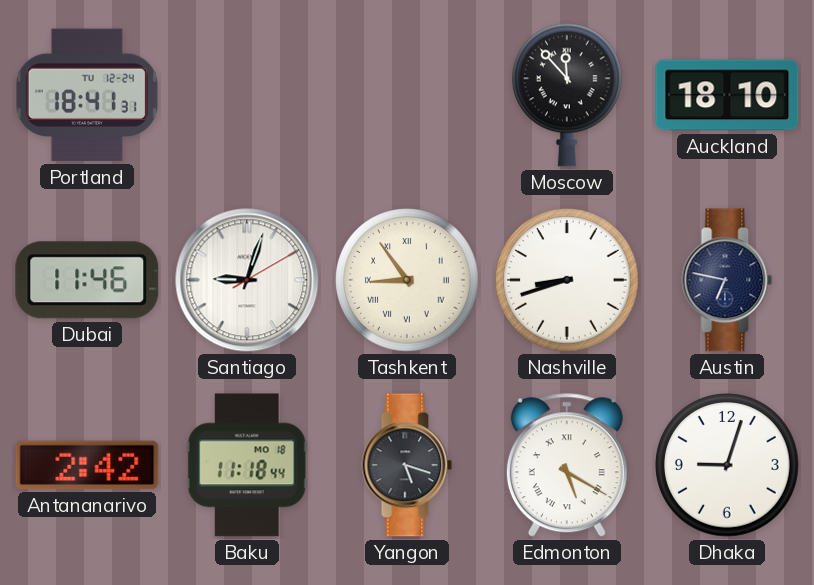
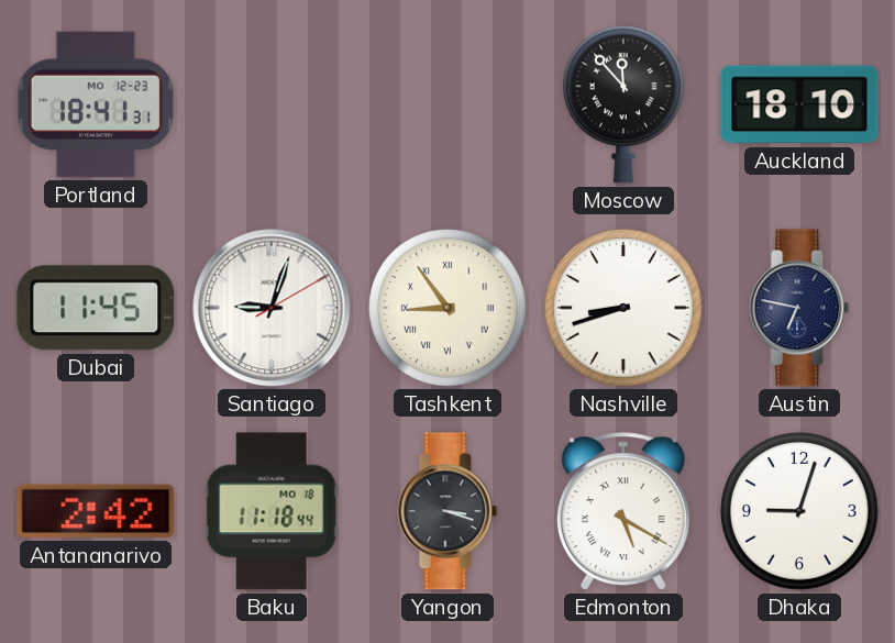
Portland date: TU 12-24 -> MO 12-23 (96, 104)
Dubai: 11:46 -> 11:45 (96, 308)
Yangon: 5:18 -> 3:18 (448, 511)
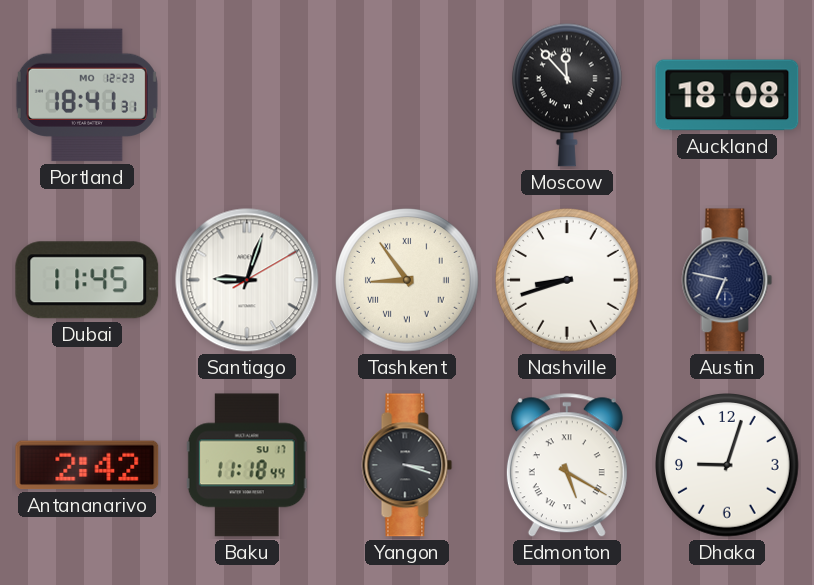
Auckland: 18:10 -> 18:08 (727, 95)
Baku date: MO 18 -> SU 17 (247, 465)
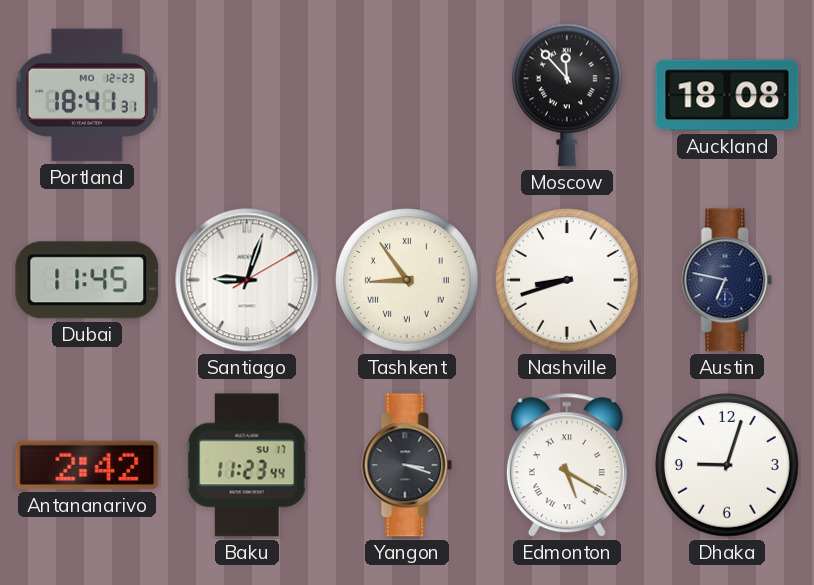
Baku: 11:18 -> 11:23 (247, 465)
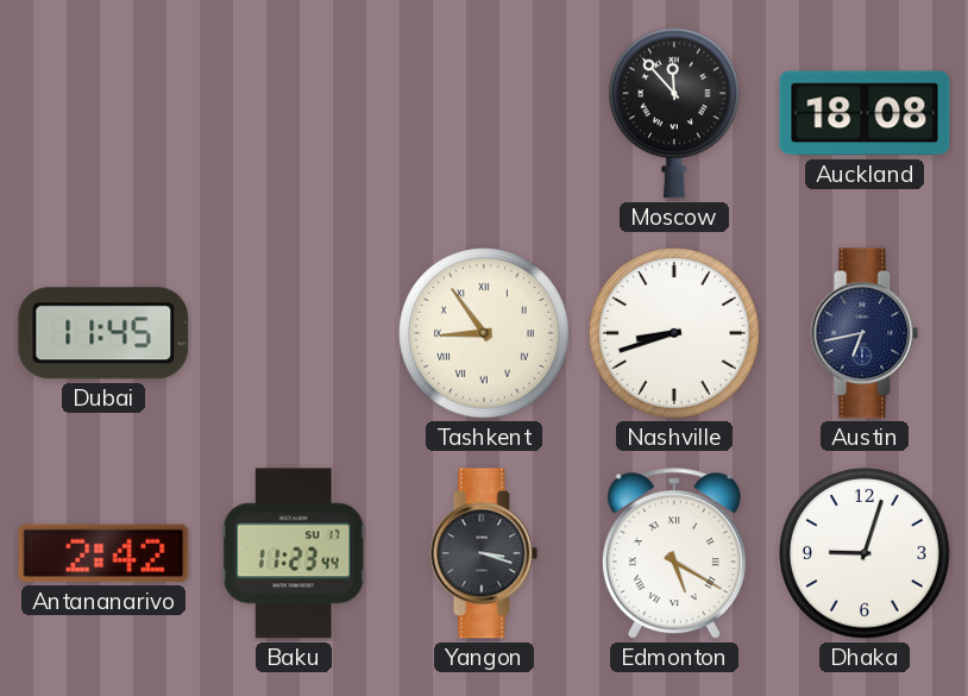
Portland: 18:41 -> none (87, 95)
Santiago: 9:03 -> none (247, 280)
Austin: 6:47 -> 6:43 (865, 333)
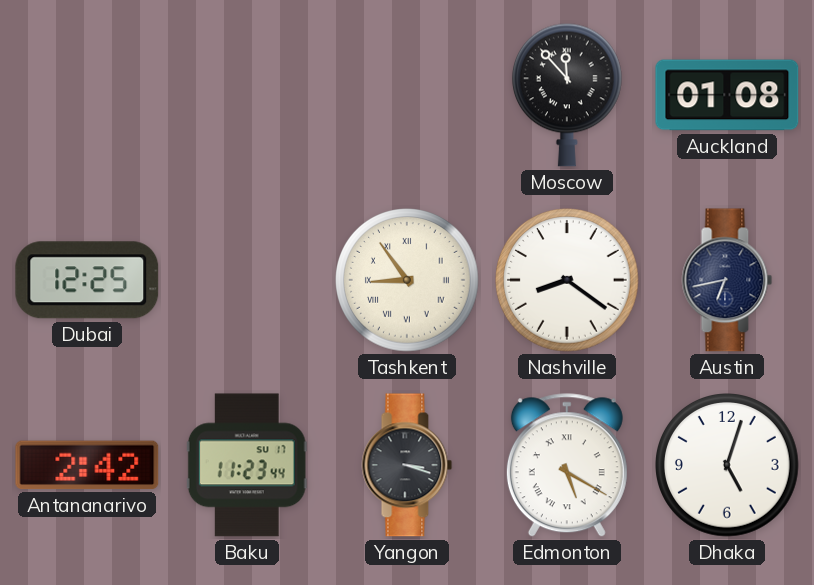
Auckland: 18:08 -> 01:08 (727, 95)
Dubai: 11:45 -> 12:25 (87, 280)
Nashville: 8:42 -> 8:21 (568, 281)
Dhaka: 9:03 -> 5:03 (728, 466)
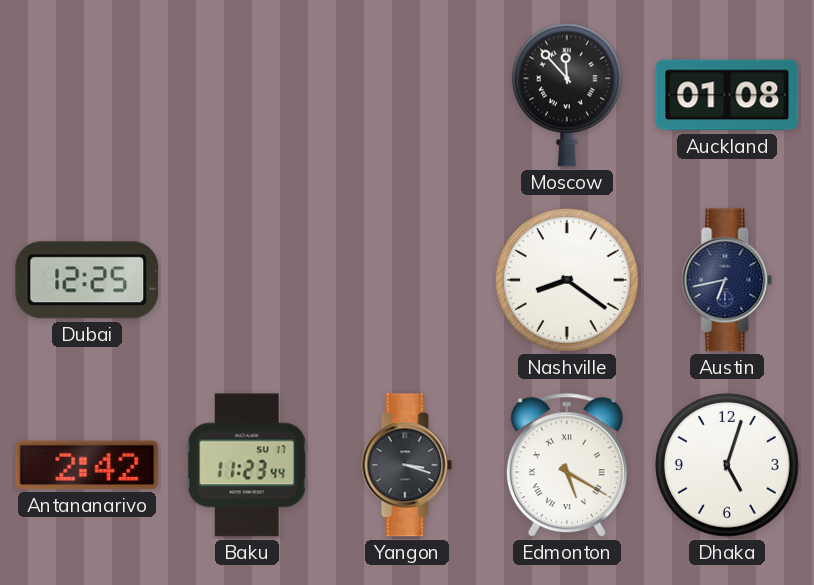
Tashkent: 8:54 -> none (408, 281)
